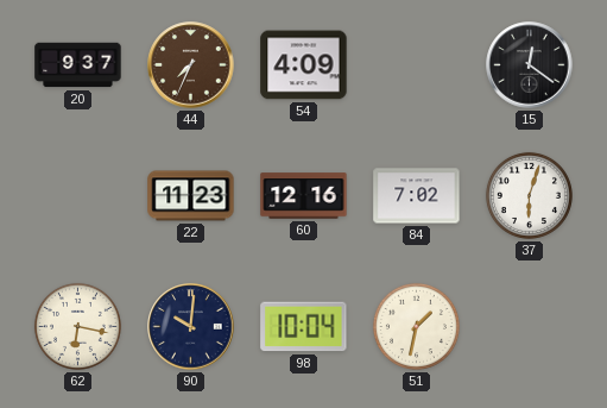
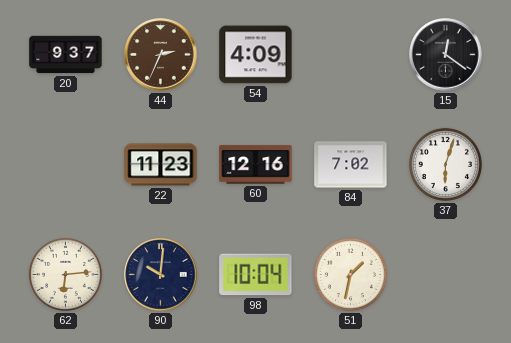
44: 7:34 -> 2:34 (161, 55)
62: 6:17 -> 6:14 (65, 274)
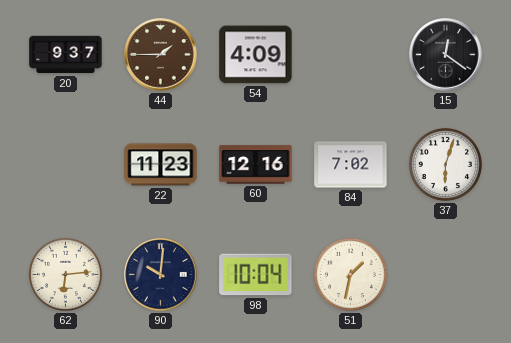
44: 2:34 -> 1:45 (161, 55)
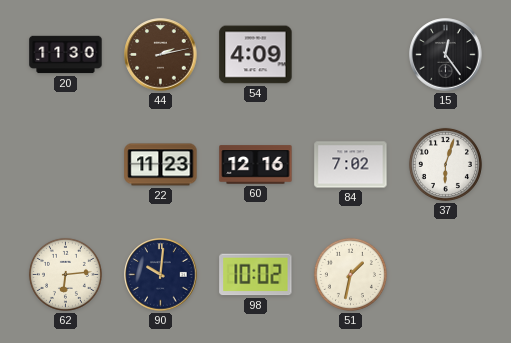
20: 9:37 -> 11:30 (66, 55)
44: 1:45 -> 2:13 (161, 55)
15: 12:21 -> 12:24 (446, 55)
98: 10:04 -> 10:02 (256, 275)
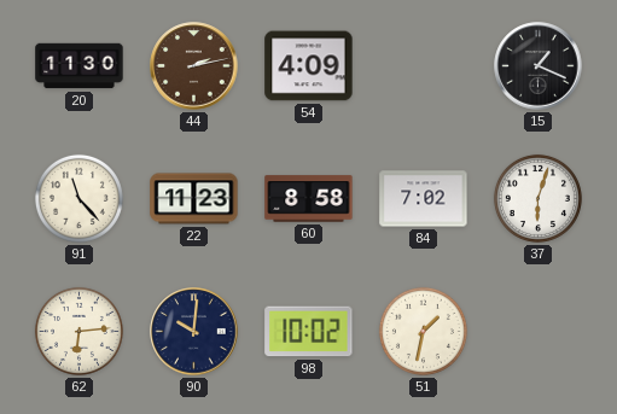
15: 12:24 -> 1:19 (539, 66)
91: none -> 11:23 (78, 198)
60: 12:16 -> 8:58 (309, 199)
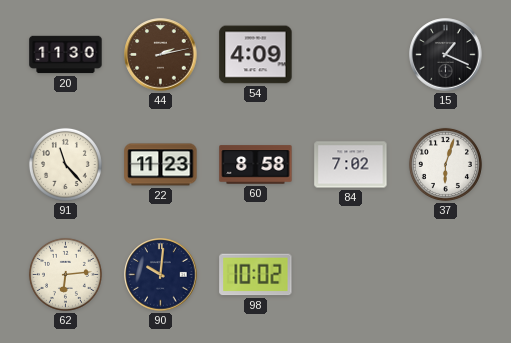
51: 1:32 -> none (423, 331)
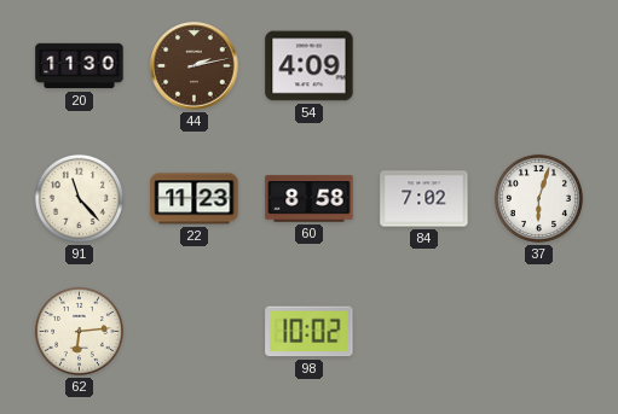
15: 1:19 -> none (446, 55)
90: 10:01 -> none (161, 275)
